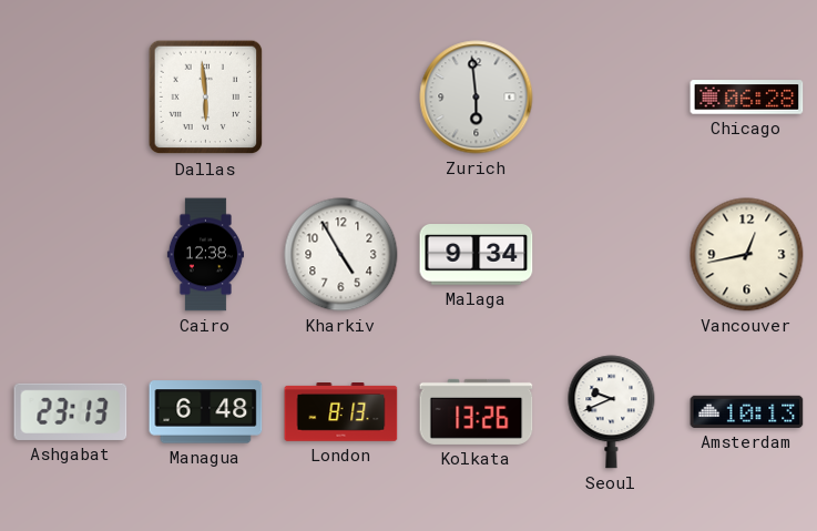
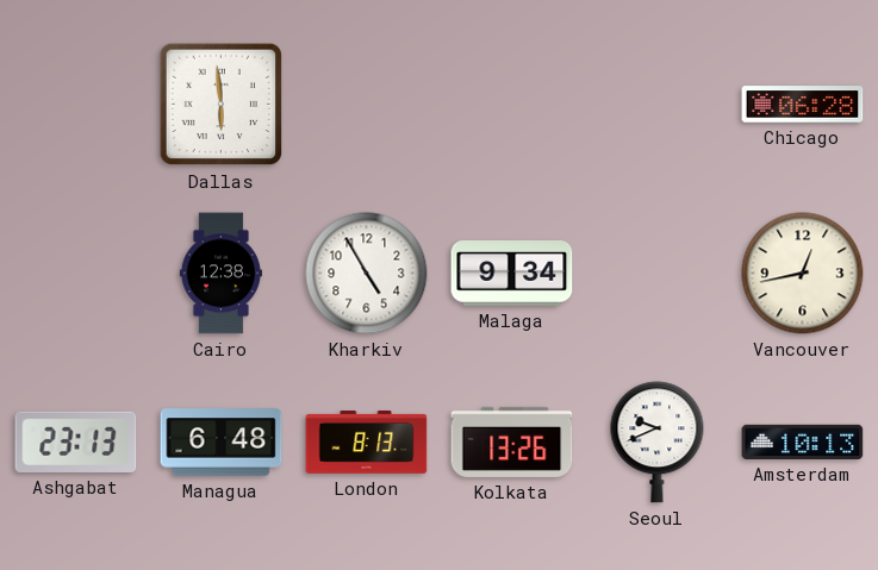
Zurich: 5:59 -> none (477, 98)
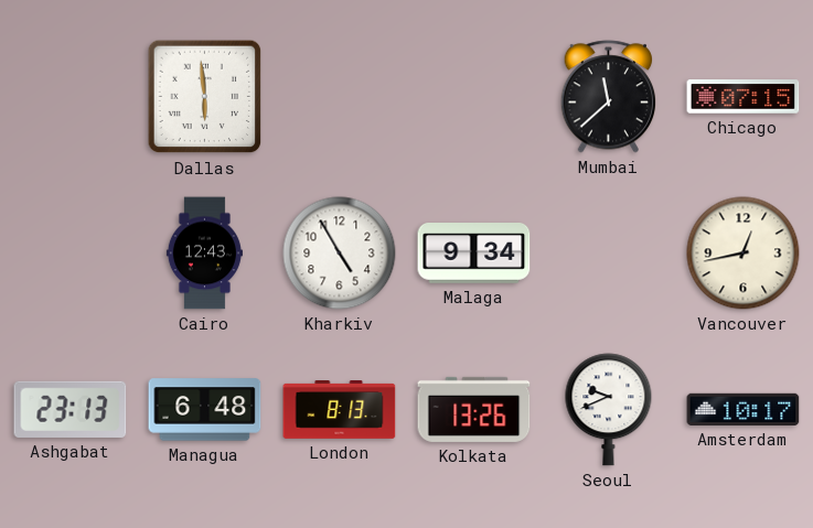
Mumbai: none -> 11:38 (608, 97)
Chicago: 06:28 -> 07:15 (744, 97)
Cairo: 12:38 -> 12:43 (204, 254)
Amsterdam: 10:13 -> 10:17 (744, 409)
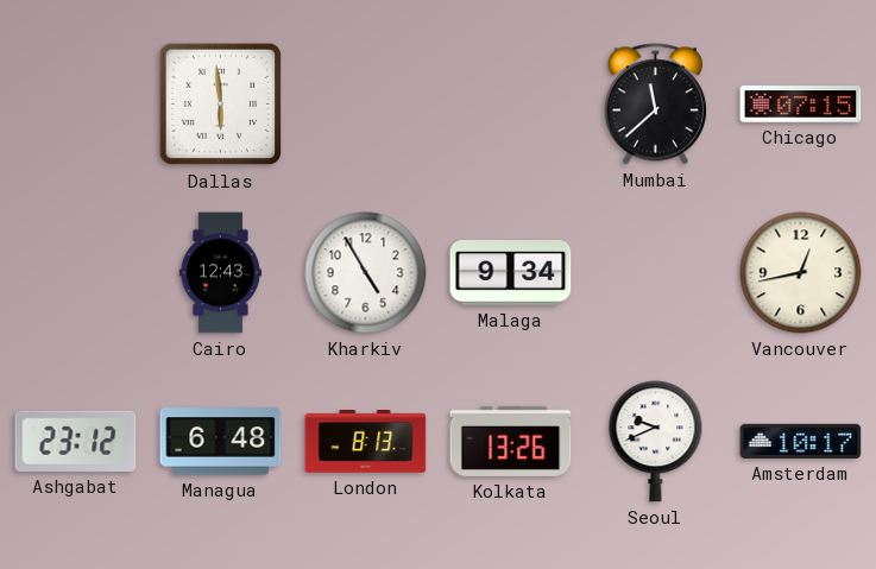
Ashgabat: 23:13 -> 23:12 (76, 441)
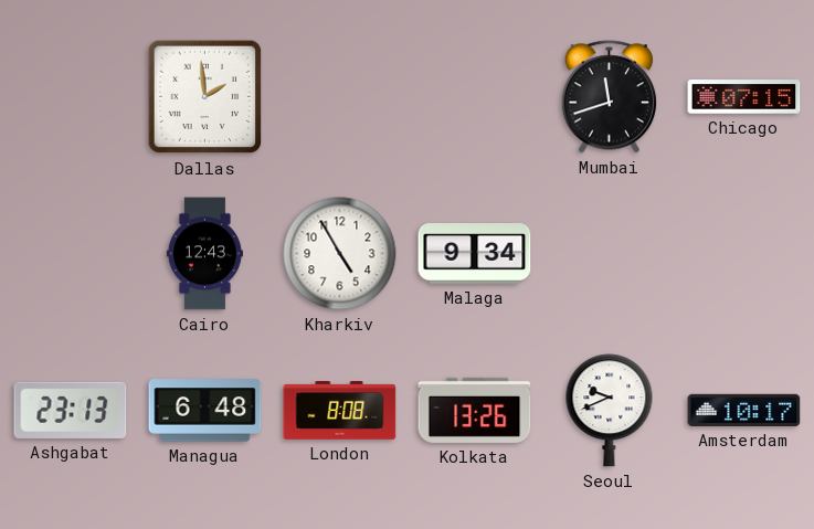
Dallas: 5:59 -> 1:59 (205, 97)
Mumbai: 11:38 -> 11:42 (609, 97)
Vancouver: 12:43 -> none (801, 273)
Ashgabat: 23:12 -> 23:13 (71, 410)
London: 8:13 -> 8:08 (340, 411)
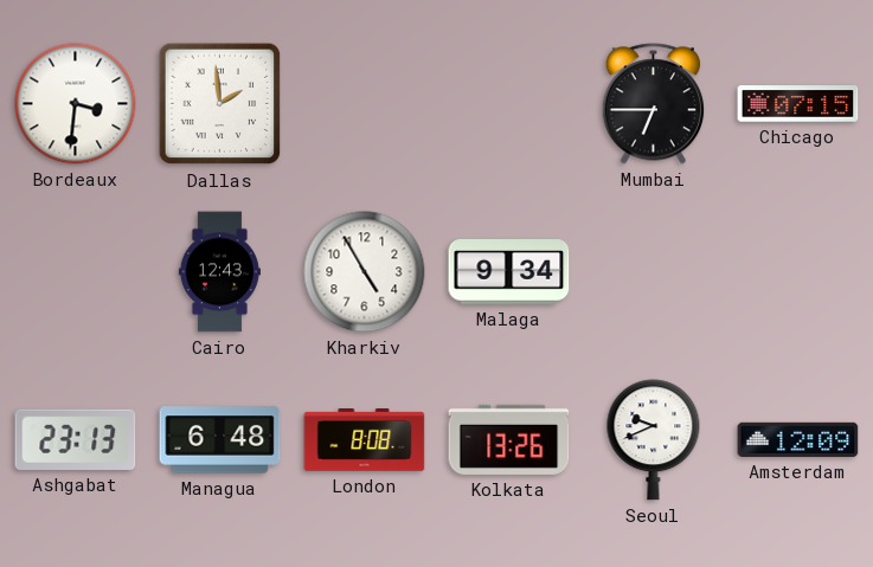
Bordeaux: none -> 3:31 (76, 104)
Mumbai: 11:42 -> 6:45 (653, 104)
Amsterdam: 10:17 -> 12:09 (798, 439)
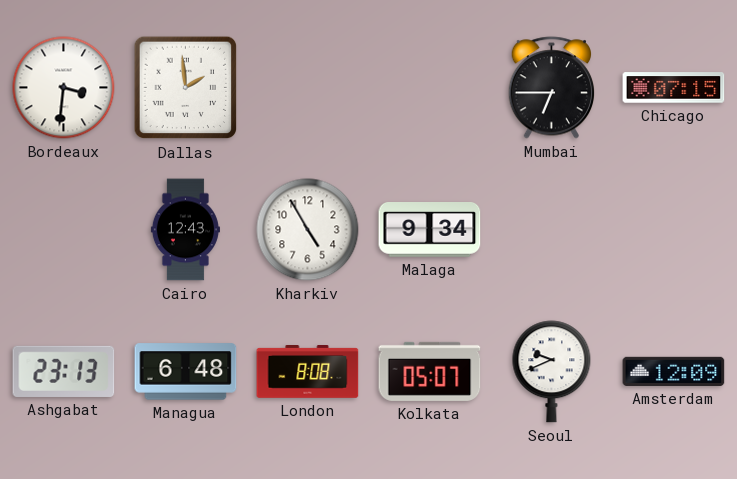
Kolkata: 13:26 -> 05:07 (430, 371)
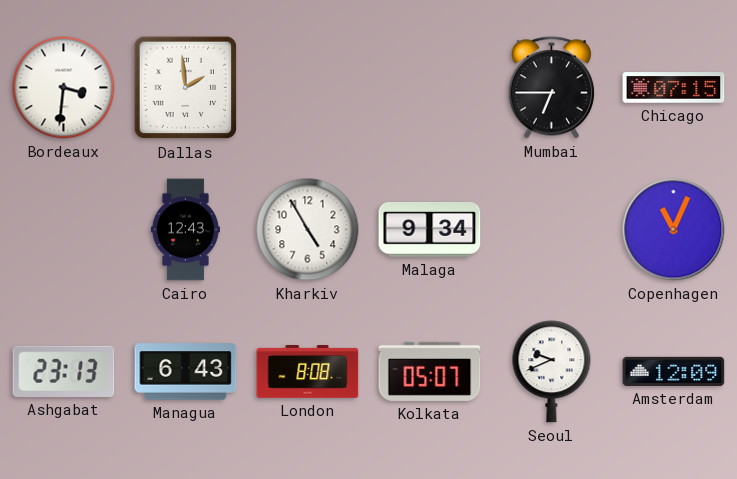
Copenhagen: none -> 11:04 (674, 230)
Managua: 6:48 -> 6:43 (186, 372)
